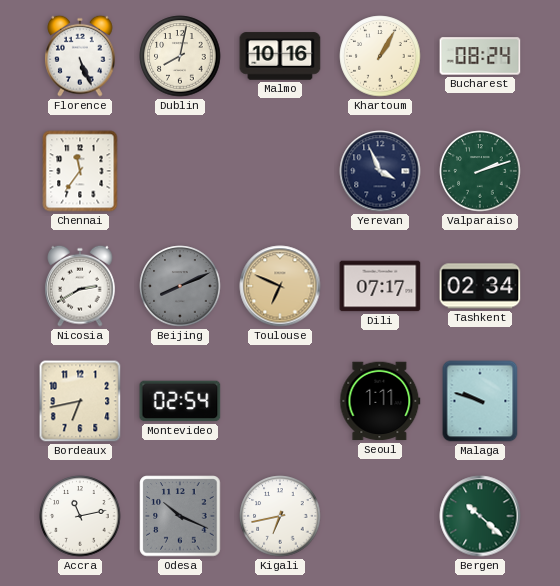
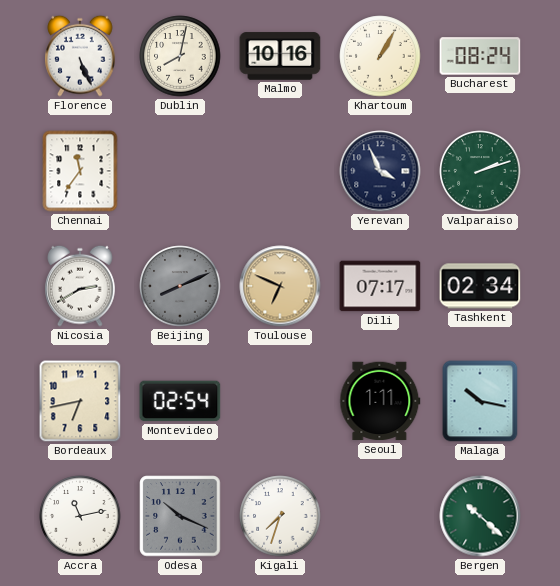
Malaga: 9:48 -> 10:17 (480, 401)
Kigali: 6:43 -> 7:33 (280, 516)
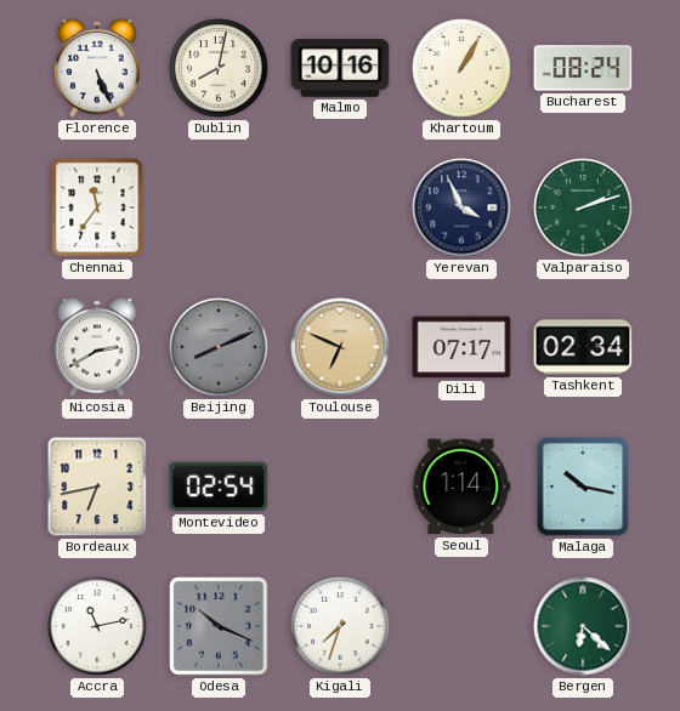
Seoul: 1:11 -> 1:14 (461, 487)
Bergen: 10:22 -> 6:22 (583, 626)
